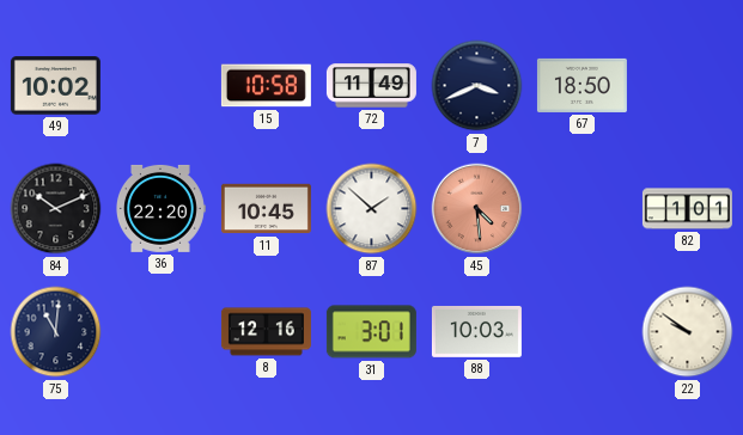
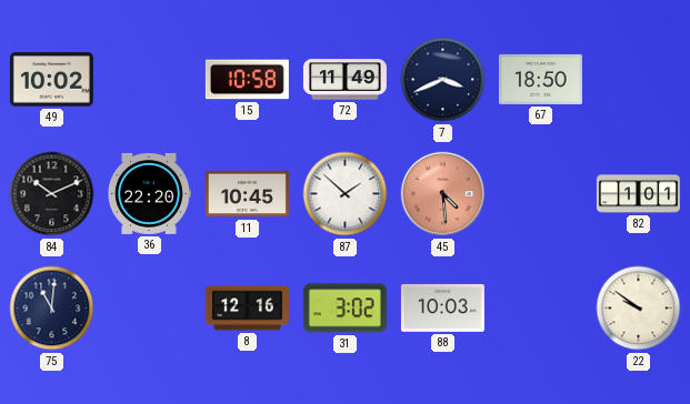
31: 3:01 -> 3:02 (344, 309)
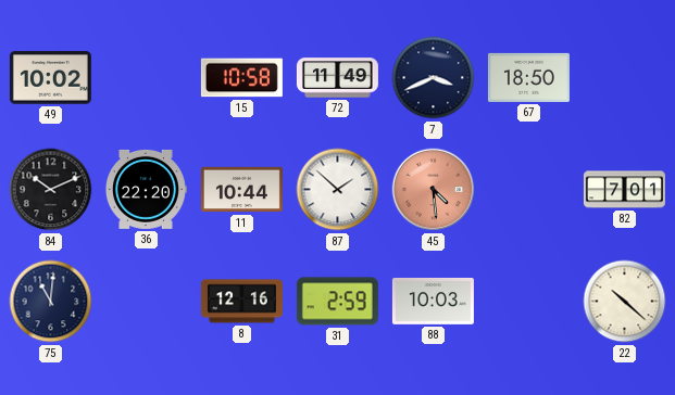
11: 10:45 -> 10:44 (241, 190)
82: 1:01 -> 7:01 (624, 190)
31: 3:02 -> 2:59 (337, 302)
22: 9:51 -> 10:22 (625, 302)
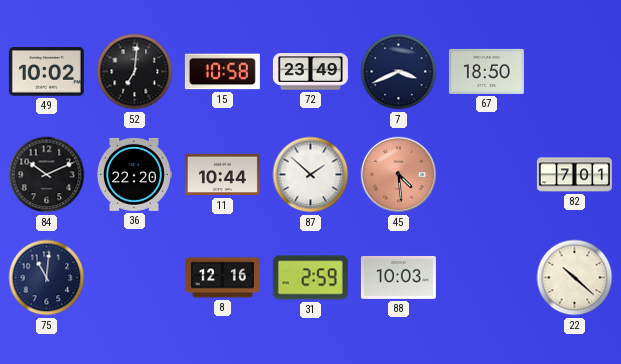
52: none -> 7:01 (135, 72)
72: 11:49 -> 23:49 (310, 72)
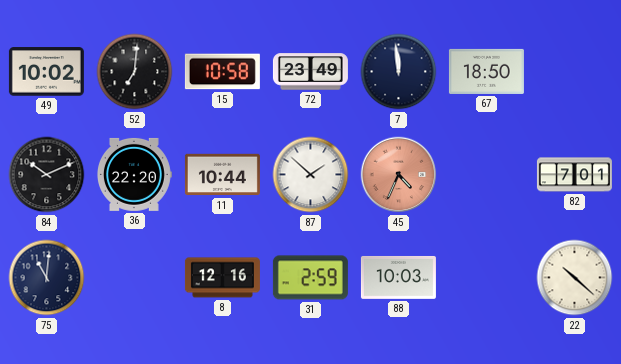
7: 3:41 -> 11:59 (399, 72)
45: 4:29 -> 4:34 (399, 175)
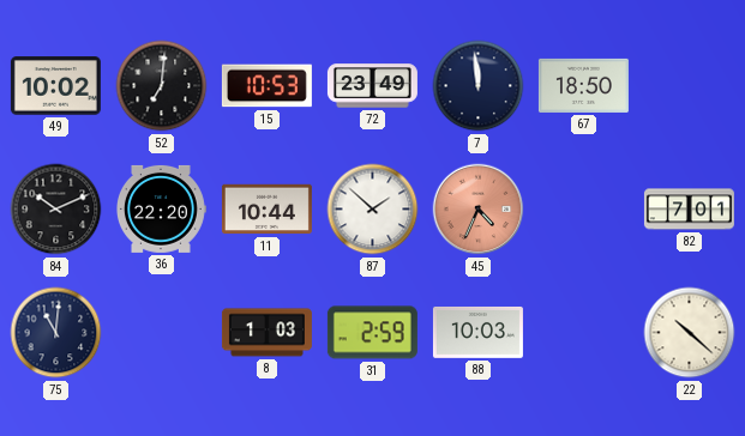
15: 10:58 -> 10:53 (266, 86)
8: 12:16 -> 1:03 (266, 333)
